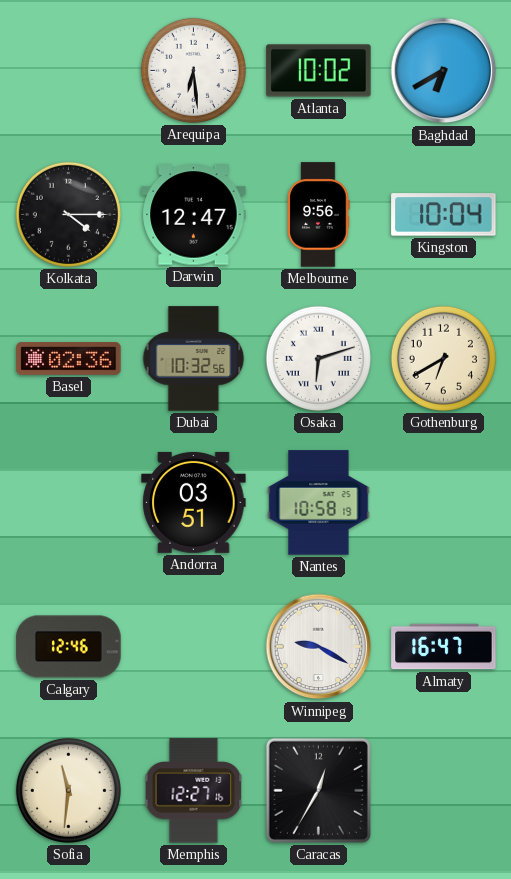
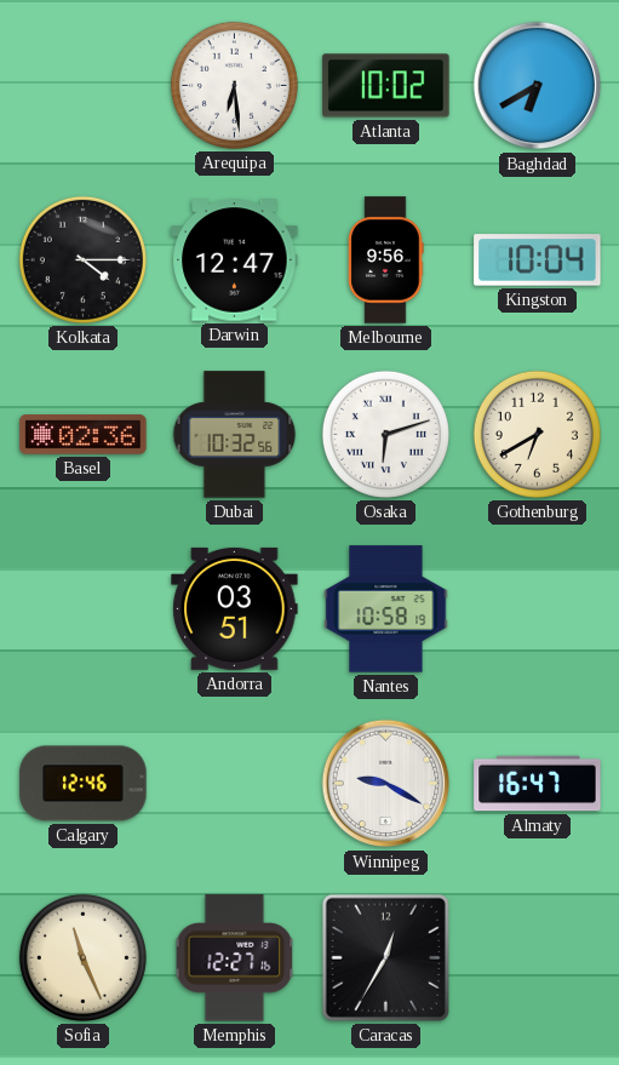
Sofia: 11:31 -> 11:26 (82, 957)
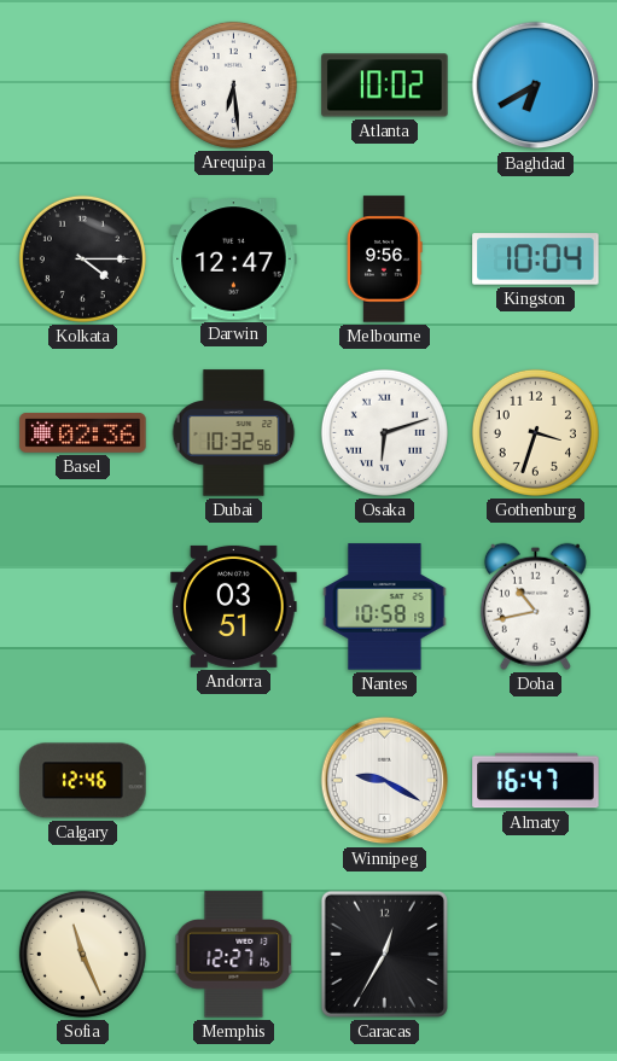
Gothenburg: 6:40 -> 3:33 (535, 432)
Doha: none -> 10:43 (535, 606)
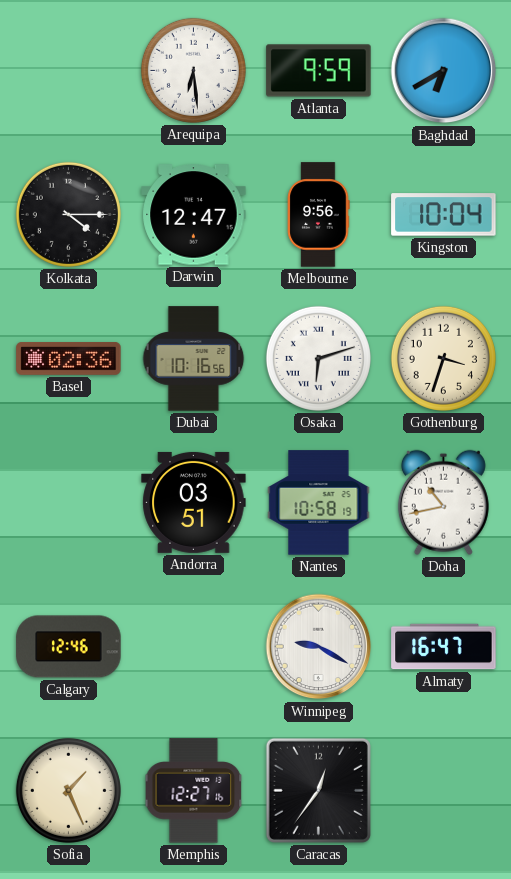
Atlanta: 10:02 -> 9:59 (319, 71)
Dubai: 10:32 -> 10:16 (194, 359)
Sofia: 11:26 -> 1:26 (68, 790)
Caracas: 12:35 -> 12:36 (318, 790)
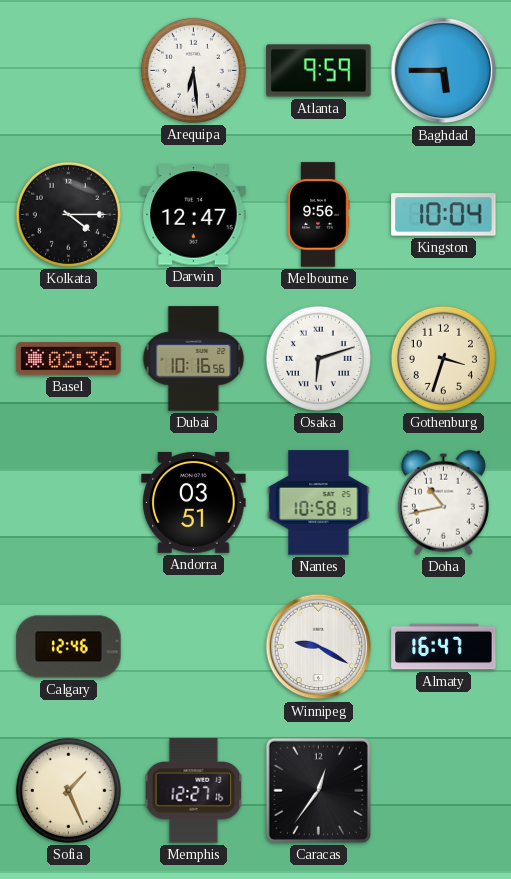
Baghdad: 6:40 -> 5:45 (444, 71)
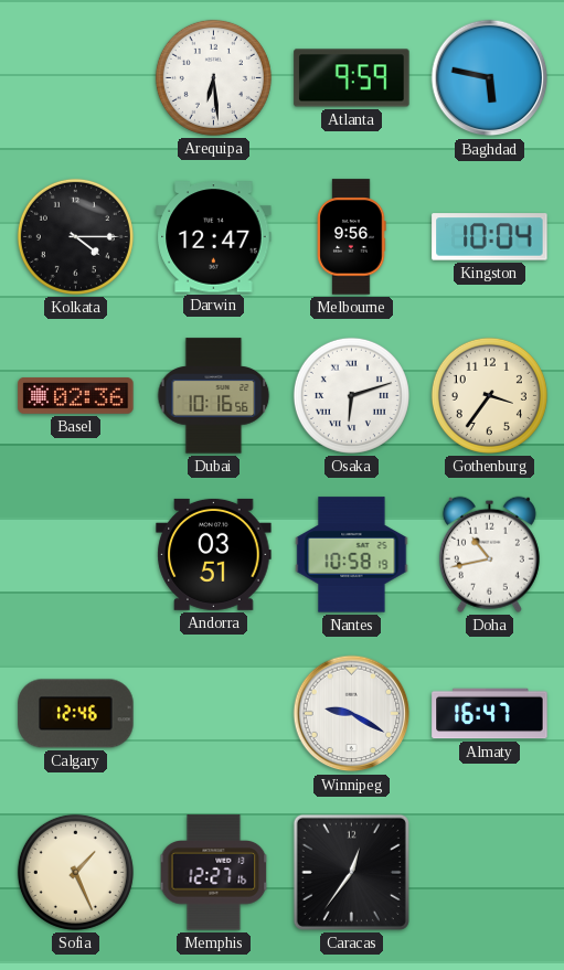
Baghdad: 5:45 -> 5:47 (490, 78)
Gothenburg: 3:33 -> 3:36 (489, 395)
